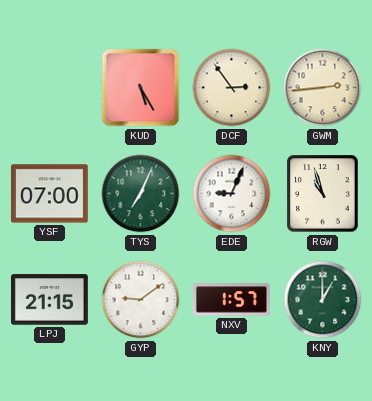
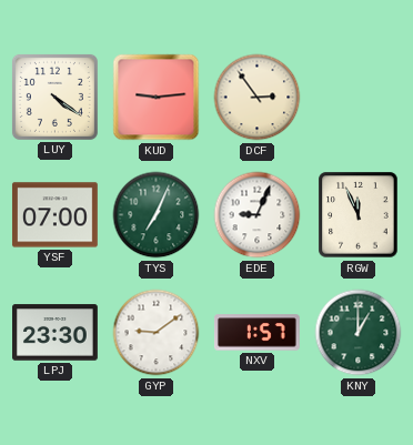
LUY: none -> 4:21 (54, 97)
KUD: 5:25 -> 9:14 (157, 98)
GWM: 2:44 -> none (323, 88)
RGW: 10:57 -> 11:56 (359, 215)
LPJ: 21:15 -> 23:30 (56, 333)
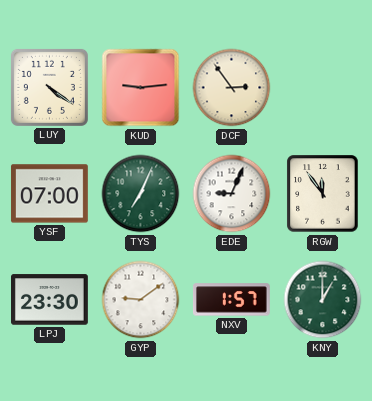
RGW: 11:56 -> 11:54 (323, 194)
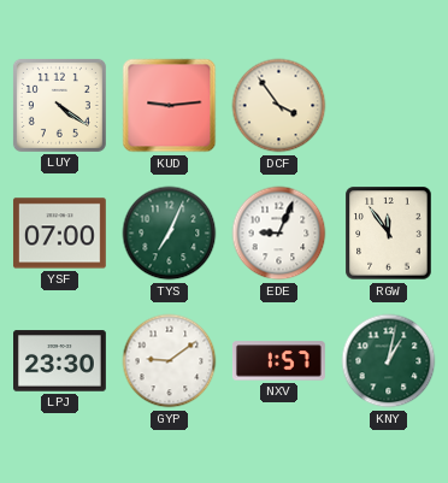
DCF: 2:54 -> 3:54 (279, 106)
KNY: 1:00 -> 1:02 (389, 361)
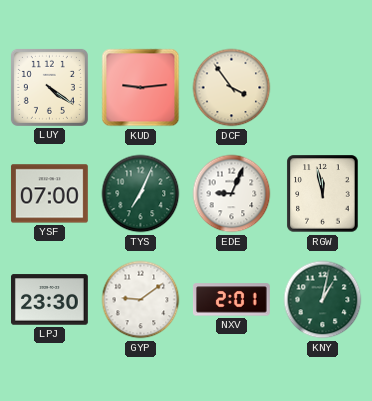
RGW: 11:54 -> 11:58 (323, 194)
NXV: 1:57 -> 2:01 (232, 300)
